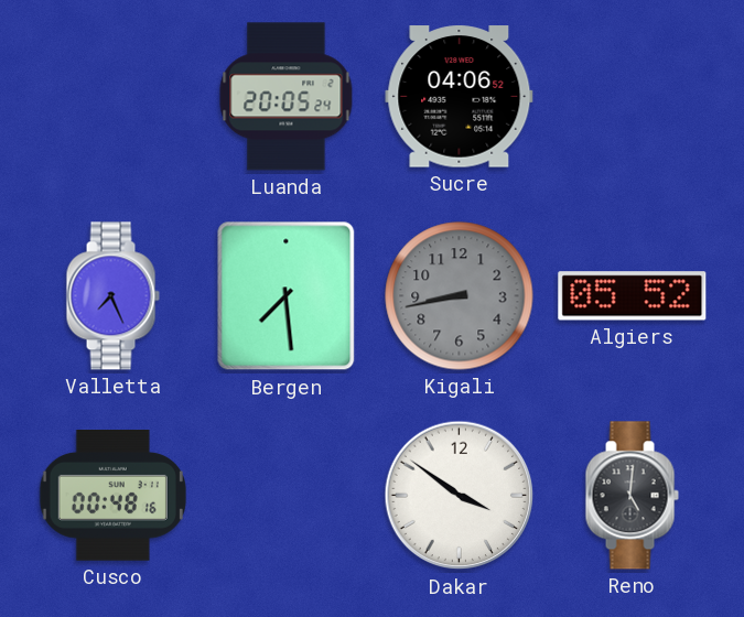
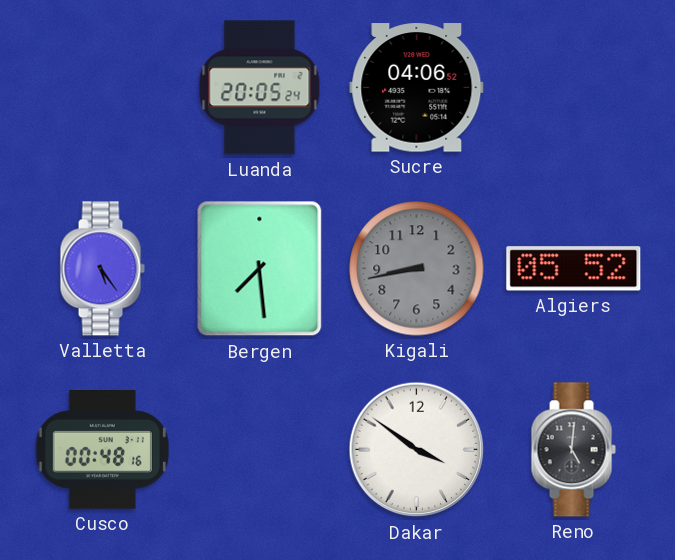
Valletta: 7:26 -> 5:24 (102, 269)
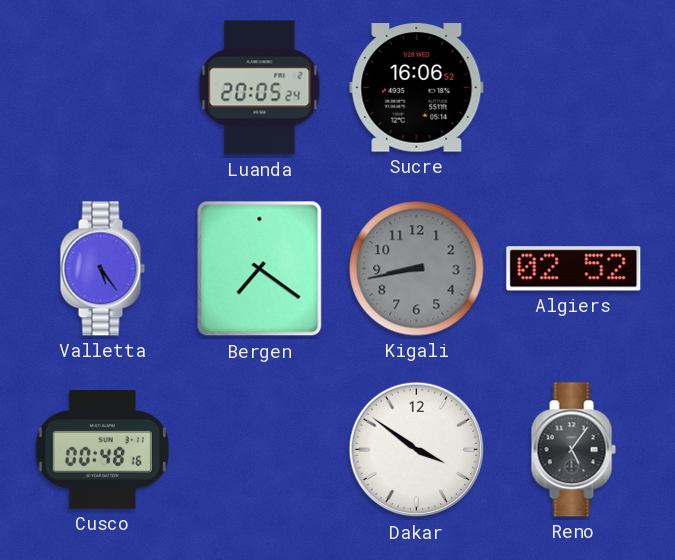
Sucre: 04:06 -> 16:06 (417, 88)
Bergen: 7:29 -> 7:21 (260, 269)
Algiers: 05:52 -> 02:52 (574, 269)
Reno: 5:01 -> 5:06 (573, 450)
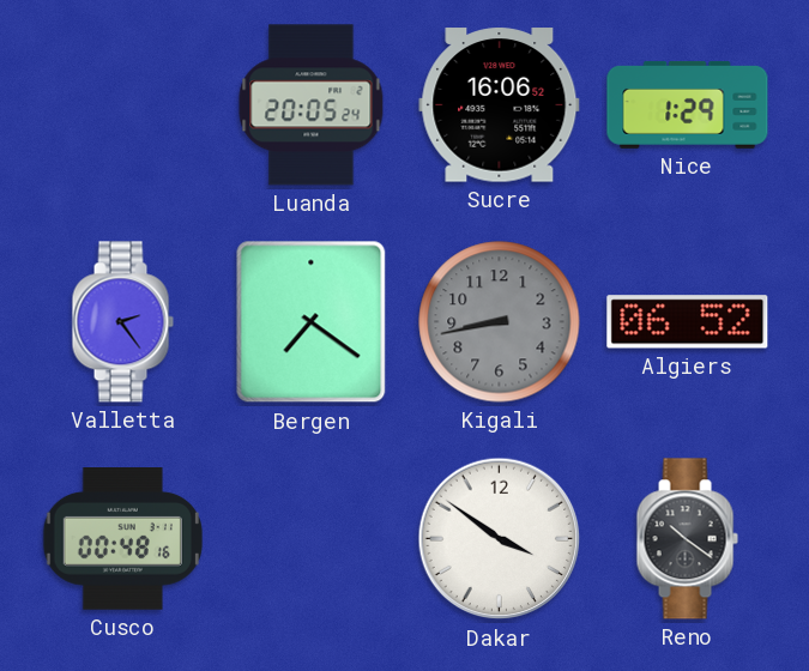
Nice: none -> 1:29 (688, 104)
Valletta: 5:24 -> 2:24 (122, 322)
Algiers: 02:52 -> 06:52 (688, 322)
Reno: 5:06 -> 10:21 (687, 539)
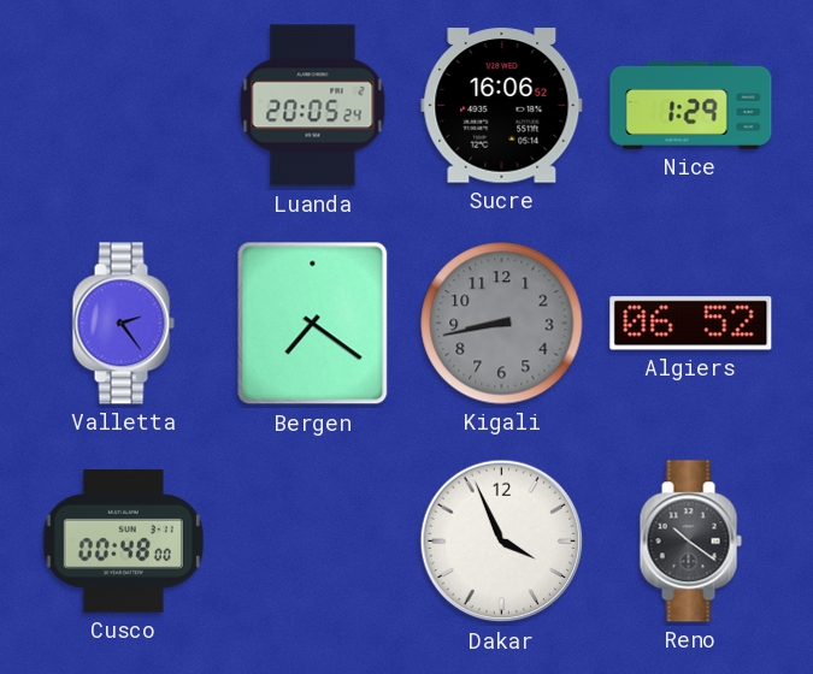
Cusco: 00:48:16 -> 00:48:00 (123, 542)
Dakar: 3:51 -> 3:56 (502, 542)
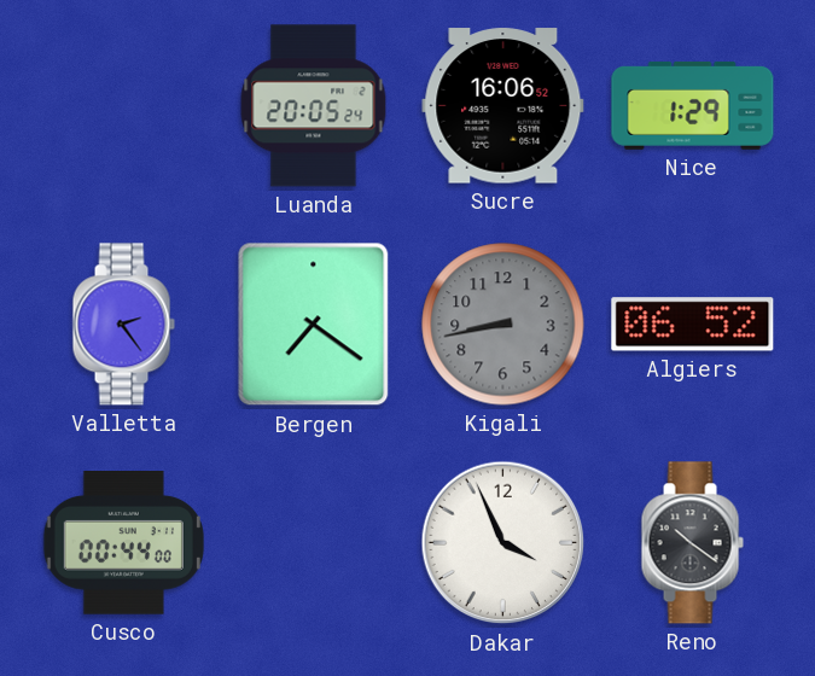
Cusco: 00:48 -> 00:44 (123, 543)
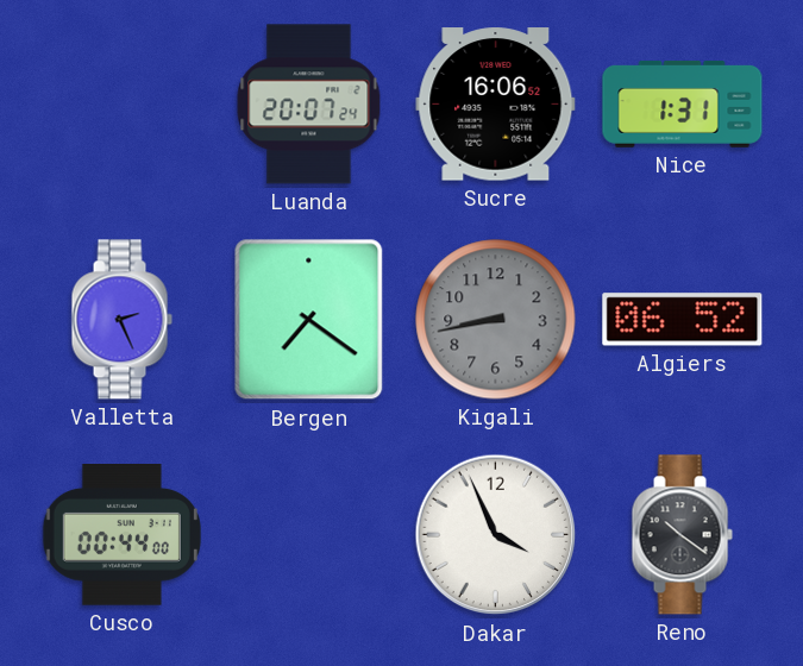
Luanda: 20:05 -> 20:07 (309, 105)
Nice: 1:29 -> 1:31 (683, 103)
Valletta: 2:24 -> 2:26 (121, 320)
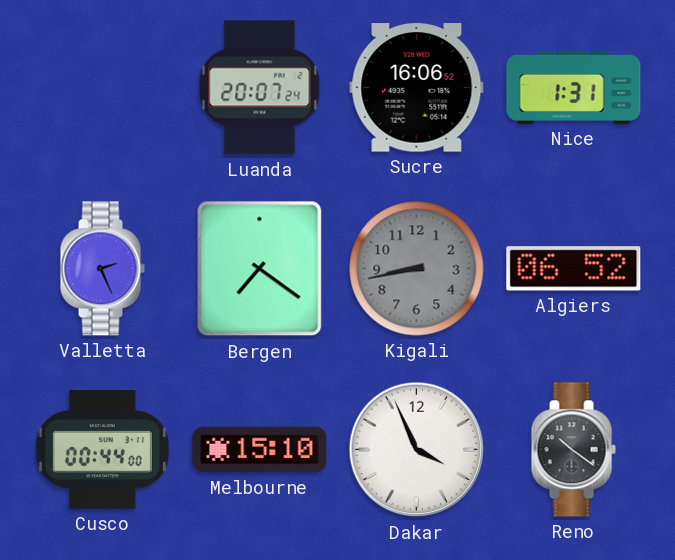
Melbourne: none -> 15:10 (260, 450)
